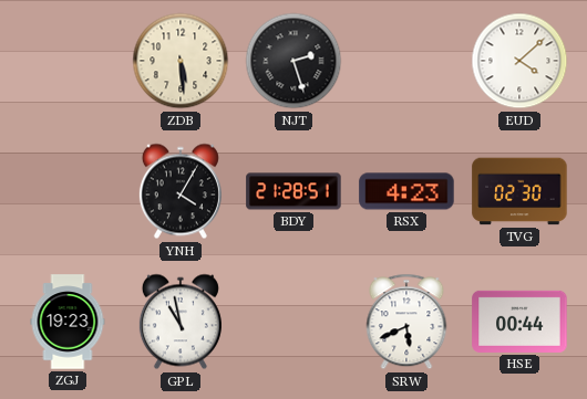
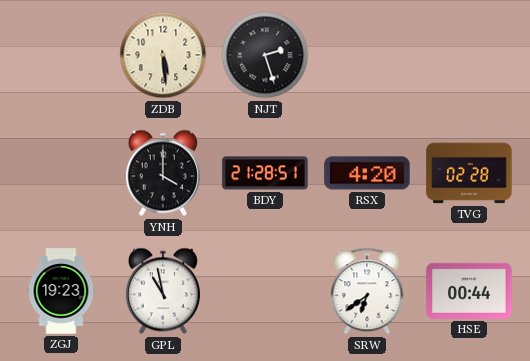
EUD: 4:08 -> none (519, 61)
YNH: 4:05 -> 4:00 (163, 173)
RSX: 4:23 -> 4:20 (367, 173)
TVG: 02:30 -> 02:28 (469, 173)
SRW: 5:41 -> 6:39 (367, 291)
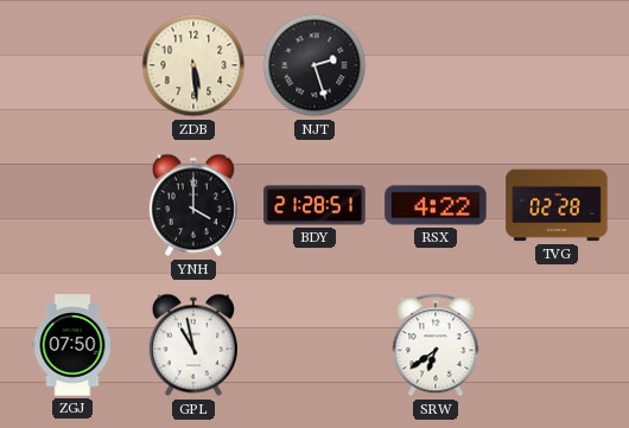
RSX: 4:20 -> 4:22 (436, 205)
ZGJ: 19:23 -> 07:50 (72, 345)
HSE: 00:44 -> none (469, 291)
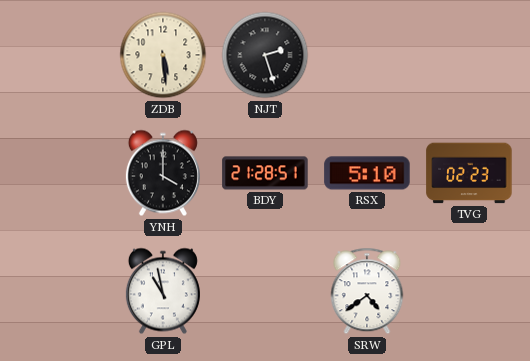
RSX: 4:22 -> 5:10 (367, 173)
TVG: 02:28 -> 02:23 (469, 173)
ZGJ: 07:50 -> none (72, 345)
SRW: 6:39 -> 4:39 (367, 291)
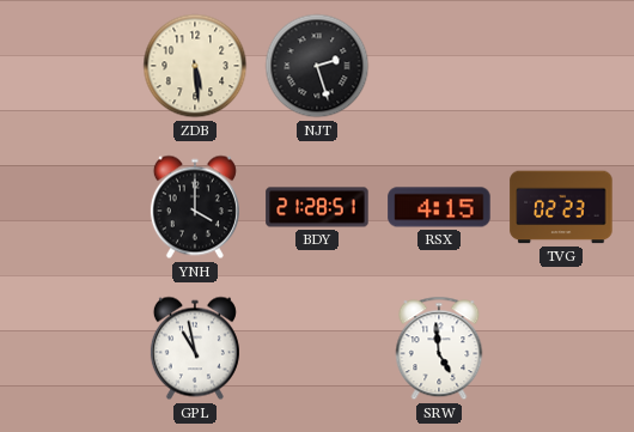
RSX: 5:10 -> 4:15 (439, 207)
SRW: 4:39 -> 4:59 (439, 348)
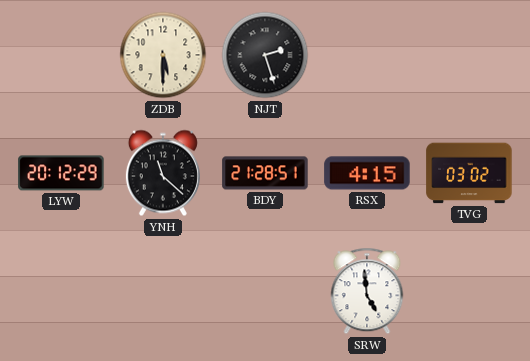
ZDB: 5:29 -> 5:30 (163, 55)
LYW: none -> 20:12 (61, 173)
YNH: 4:00 -> 11:22 (163, 173)
TVG: 02:23 -> 03:02 (469, 173)
GPL: 10:58 -> none (195, 348)
